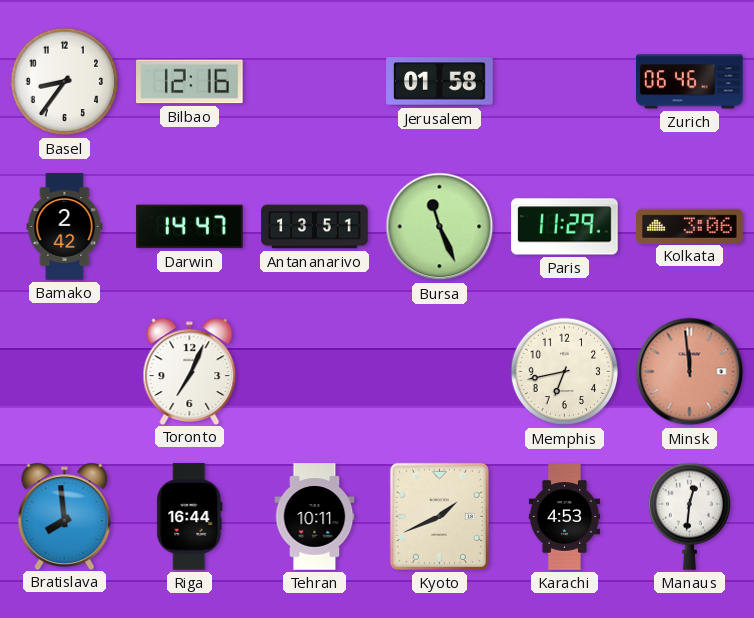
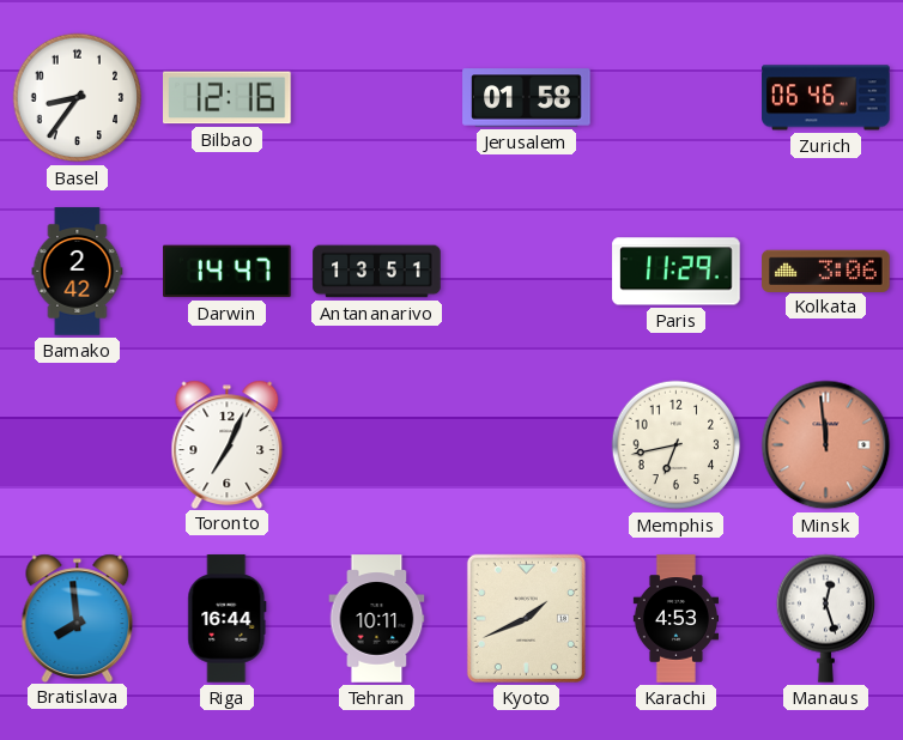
Bursa: 11:26 -> none (440, 227)
Manaus: 12:31 -> 12:27 (825, 618)
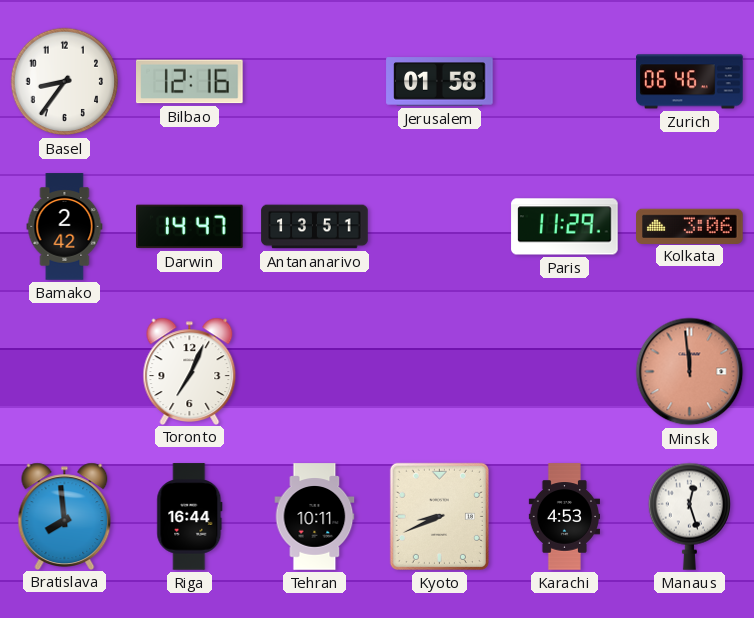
Memphis: 6:43 -> none (677, 445)
Kyoto: 1:41 -> 8:41 (439, 516)
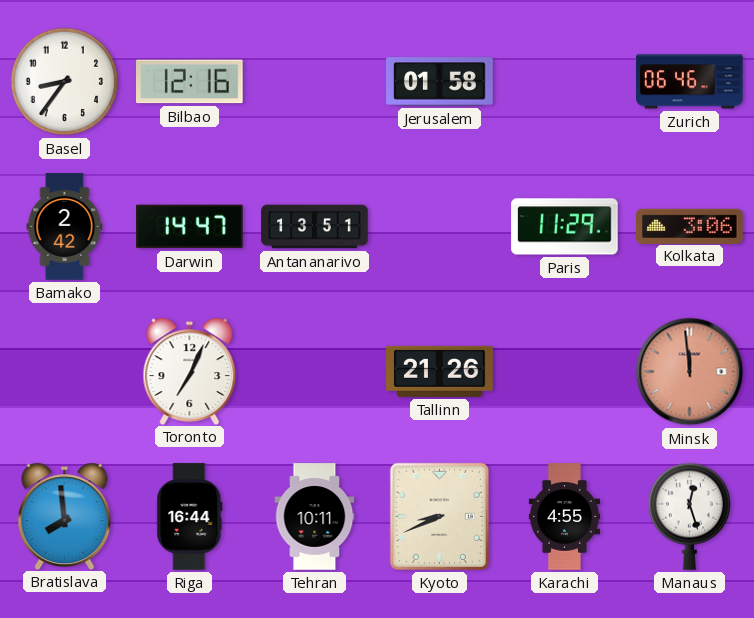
Tallinn: none -> 21:26 (440, 371)
Karachi: 4:53 -> 4:55 (564, 517)
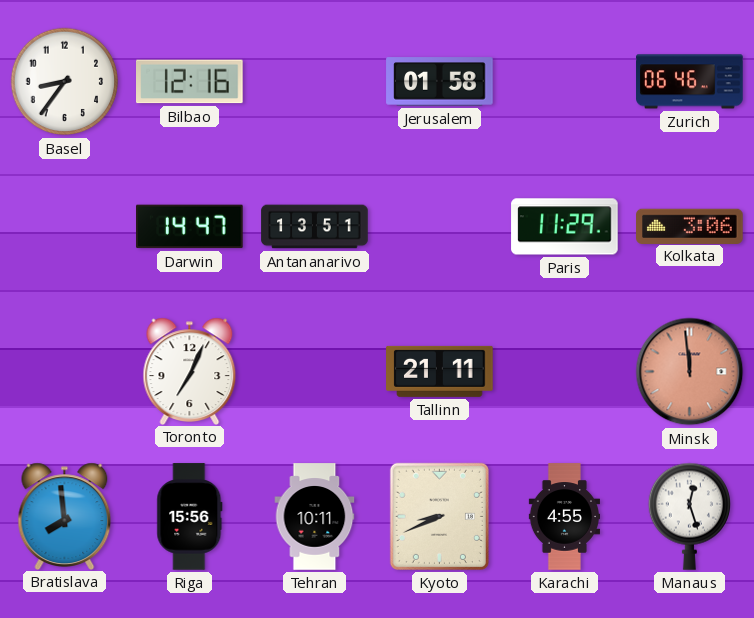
Bamako: 2:42 -> none (65, 227)
Tallinn: 21:26 -> 21:11 (440, 371)
Riga: 16:44 -> 15:56 (190, 517)
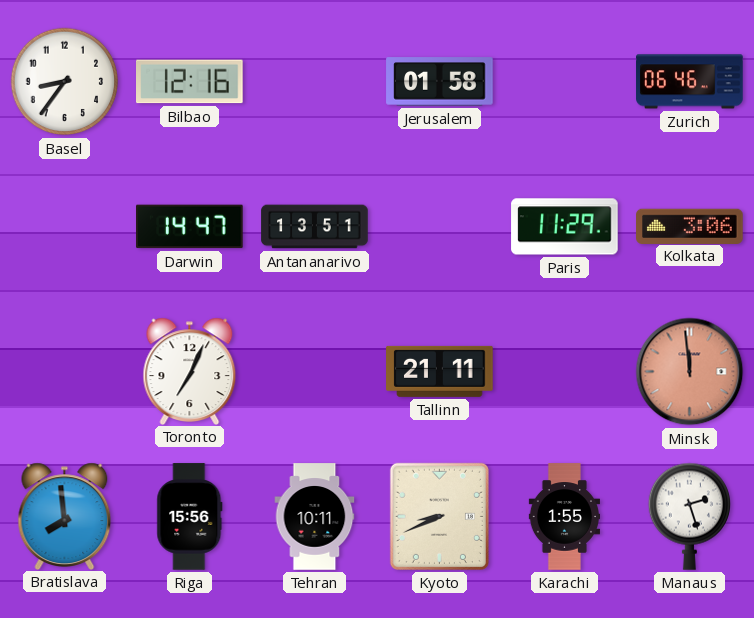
Karachi: 4:55 -> 1:55 (564, 517)
Manaus: 12:27 -> 2:27 (689, 516)
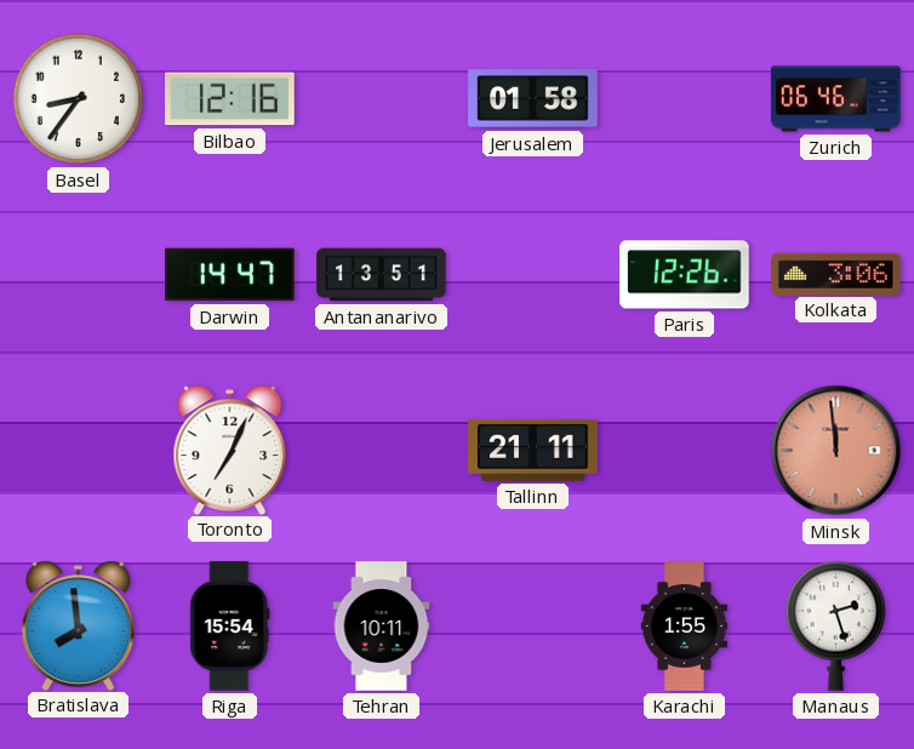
Paris: 11:29 -> 12:26 (685, 275)
Riga: 15:56 -> 15:54 (230, 627)
Kyoto: 8:41 -> none (439, 516)
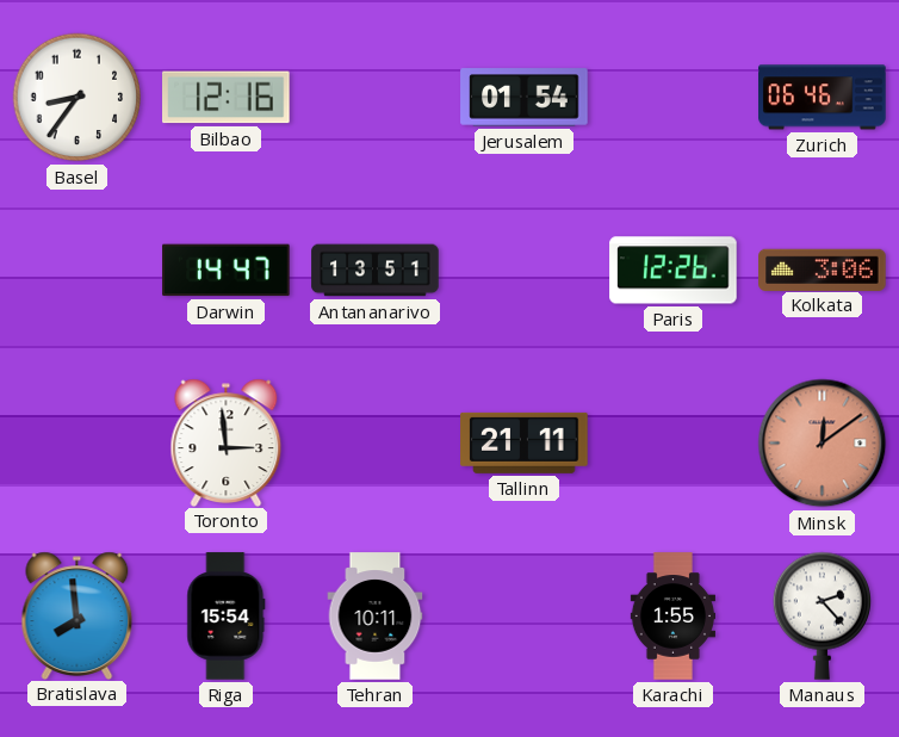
Jerusalem: 01:58 -> 01:54 (525, 98)
Toronto: 7:04 -> 2:59 (227, 442)
Minsk: 11:59 -> 12:09 (823, 444)
Manaus: 2:27 -> 2:23 (821, 615)
